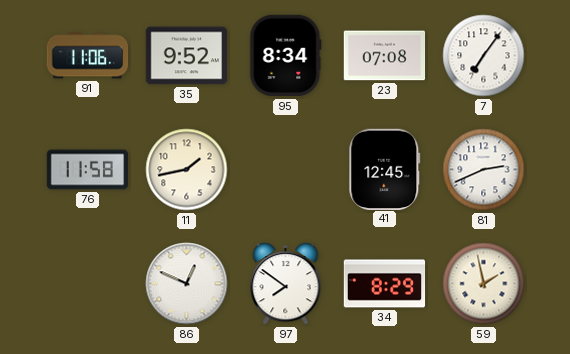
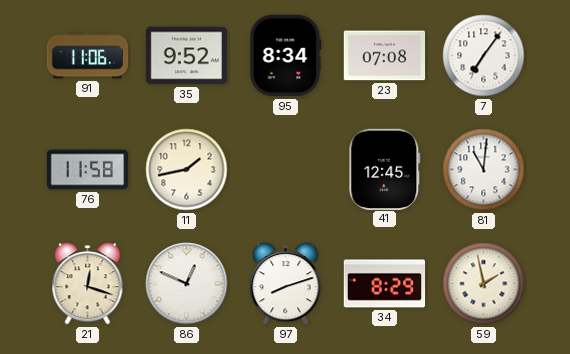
81: 2:41 -> 11:01 (484, 170)
21: none -> 12:18 (88, 284)
97: 7:51 -> 8:12 (286, 284)
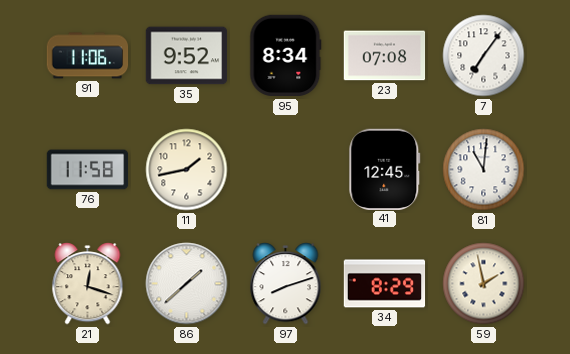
86: 12:49 -> 1:38 (187, 284)
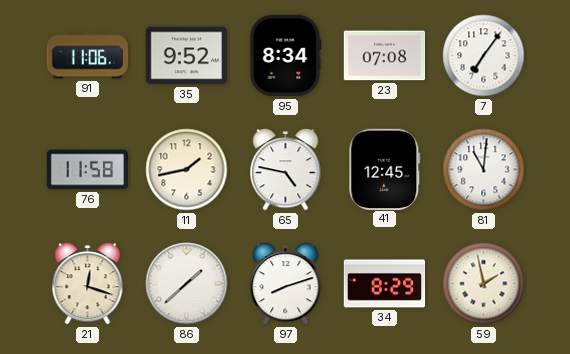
65: none -> 4:47 (286, 170)
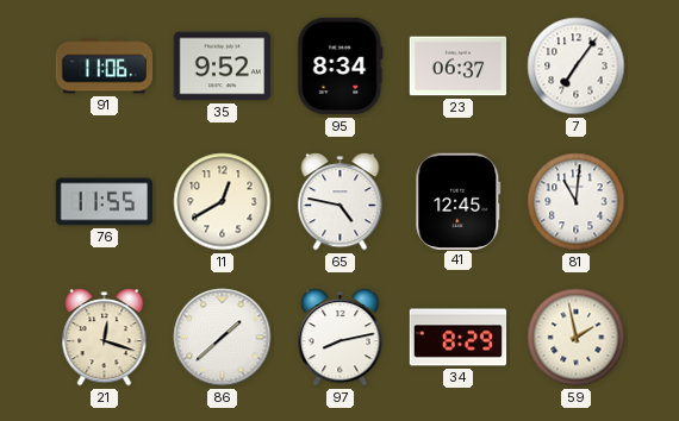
23: 07:08 -> 06:37 (459, 67)
76: 11:58 -> 11:55 (105, 202)
11: 1:43 -> 12:40 (223, 202)
97: 8:12 -> 8:13 (341, 338)
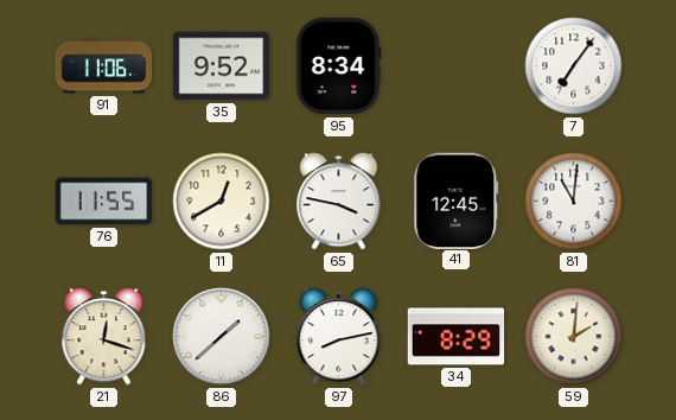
23: 06:37 -> none (459, 67)
65: 4:47 -> 3:47 (339, 202)
59: 1:58 -> 2:01 (574, 337)
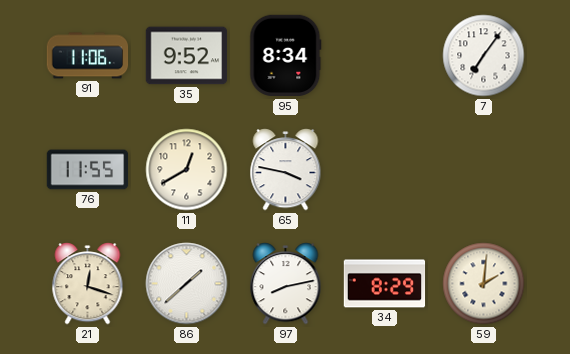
41: 12:45 -> none (457, 201)
81: 11:01 -> none (574, 202)
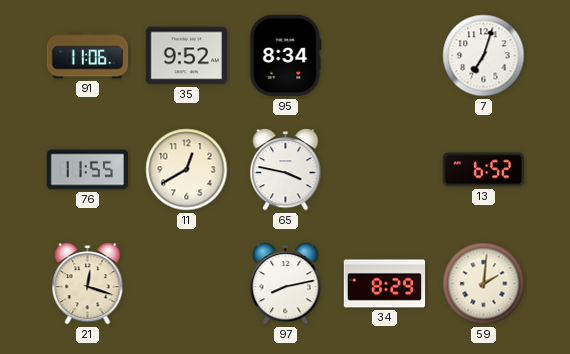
7: 7:06 -> 7:03 (484, 56)
13: none -> 6:52 (483, 170)
86: 1:38 -> none (187, 284)
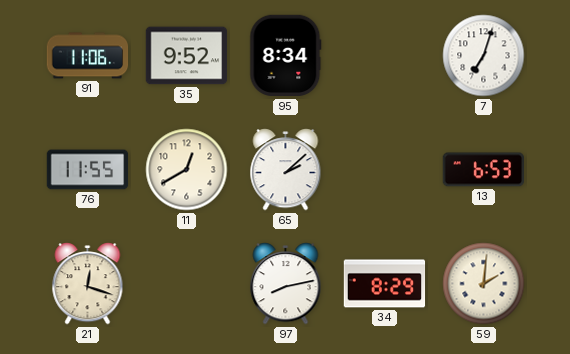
65: 3:47 -> 2:08 (286, 170)
13: 6:52 -> 6:53 (483, 170)
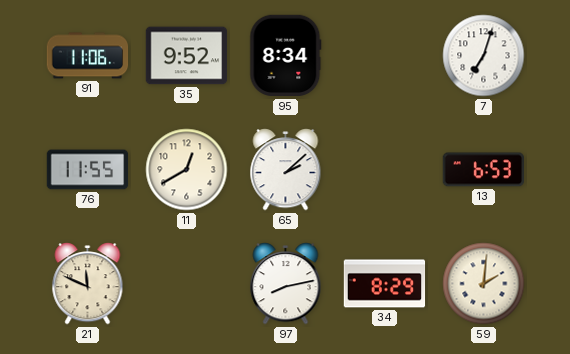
21: 12:18 -> 11:49 (88, 284)
